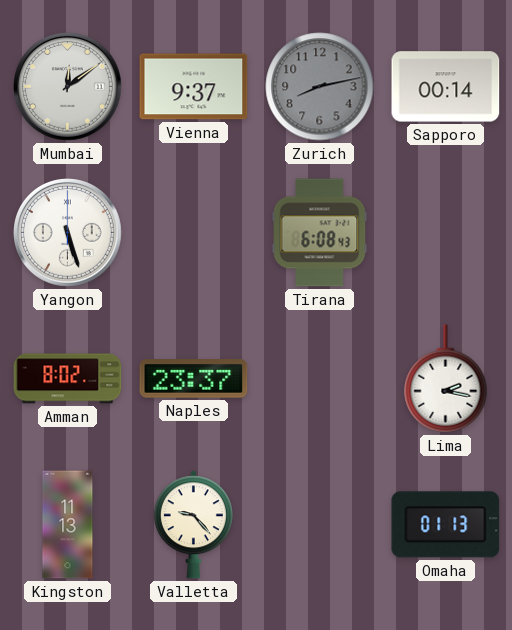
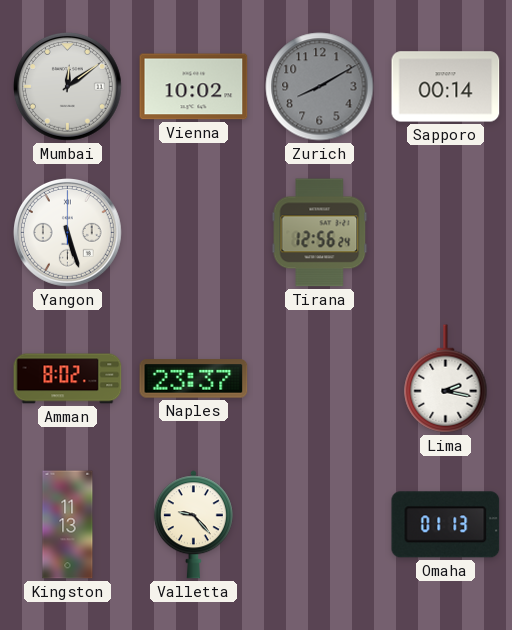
Vienna: 9:37 -> 10:02 (194, 87)
Zurich: 8:13 -> 8:10 (320, 87)
Tirana: 6:08 -> 12:56 (320, 233)
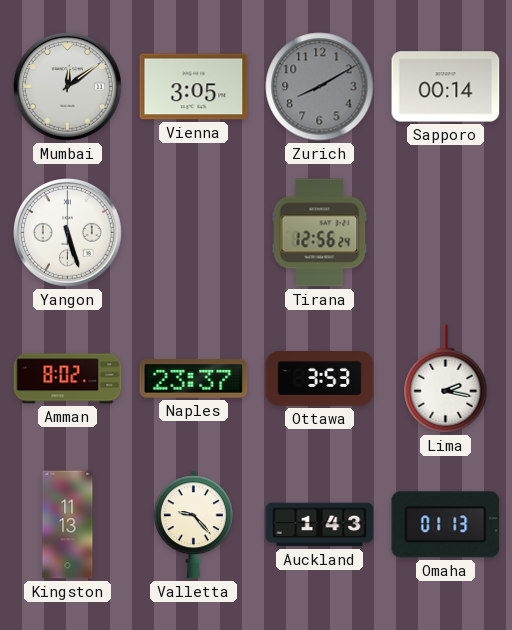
Vienna: 10:02 -> 3:05 (194, 87)
Ottawa: none -> 3:53 (320, 379)
Auckland: none -> 1:43 (320, 525)
